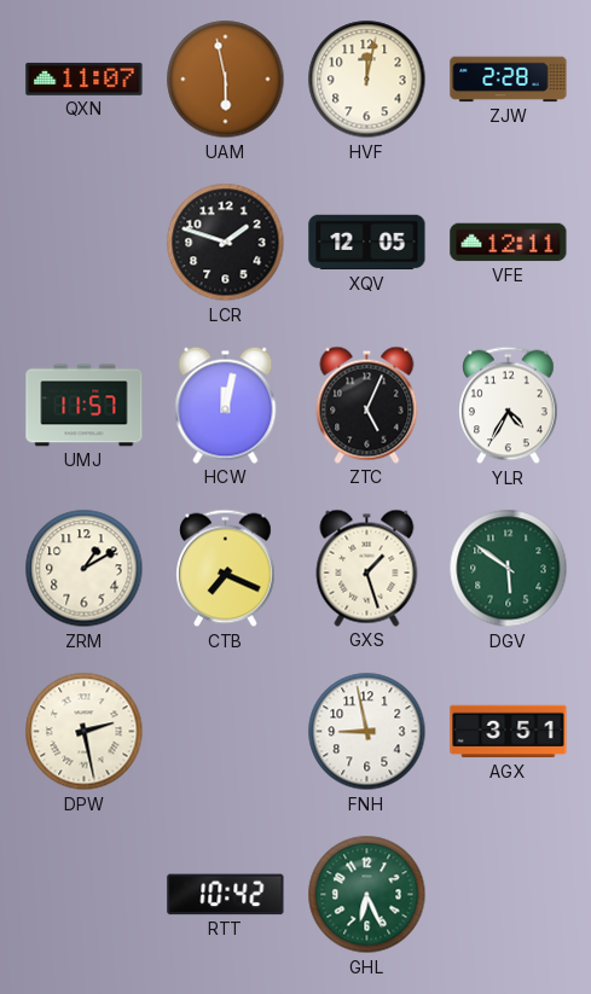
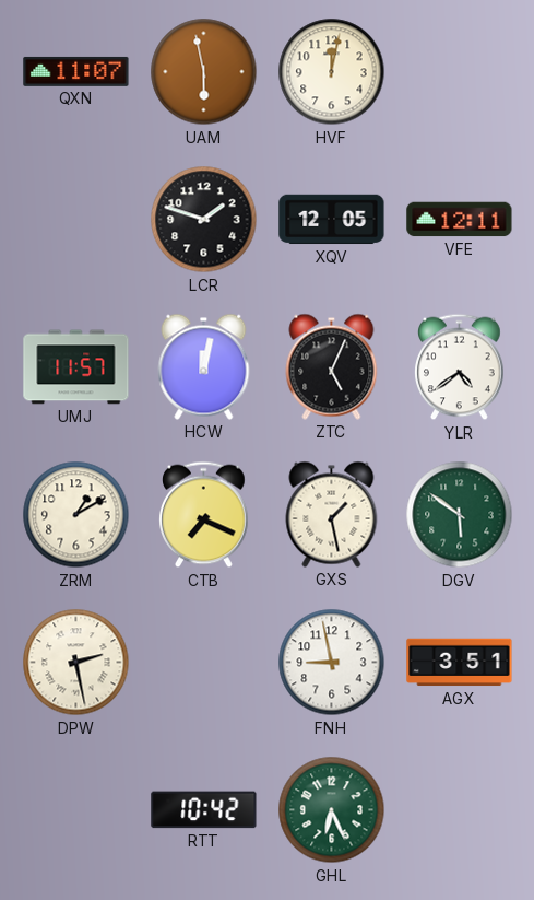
ZJW: 2:28 -> none (509, 80)
YLR: 4:35 -> 4:39 (460, 367)
GXS: 1:27 -> 1:28 (332, 514)
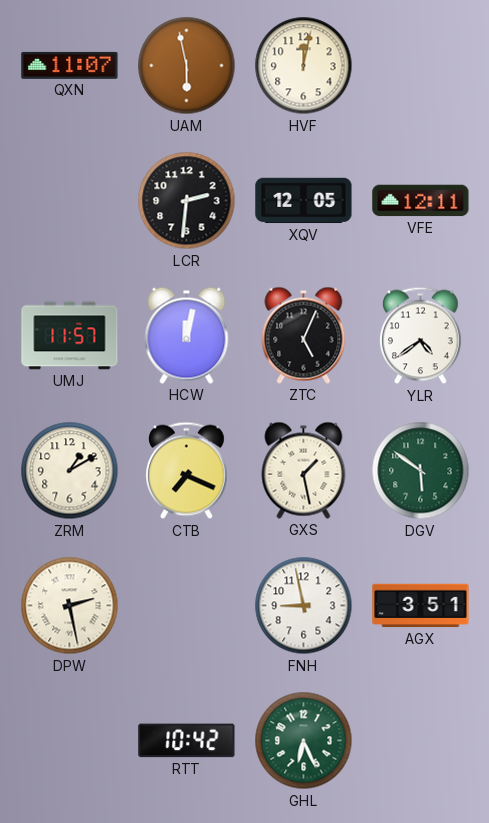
LCR: 1:48 -> 2:31 (187, 201)
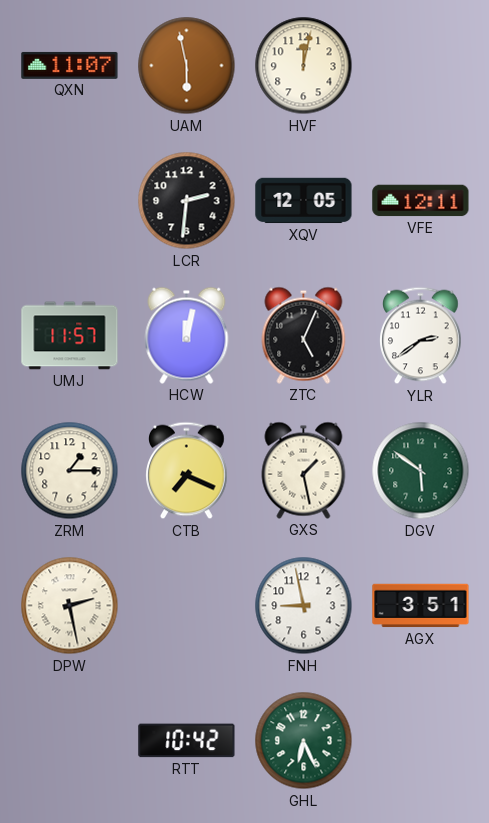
YLR: 4:39 -> 2:39 (421, 336)
ZRM: 1:10 -> 1:15 (70, 471)
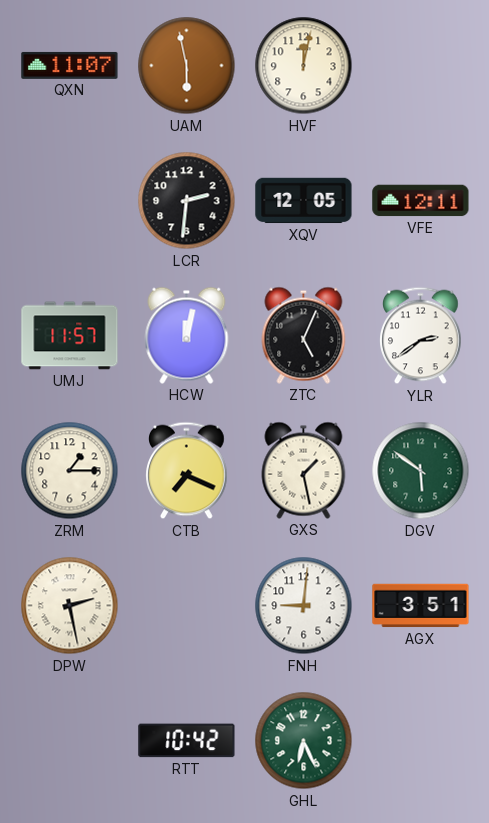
FNH: 8:58 -> 9:01 (304, 606)
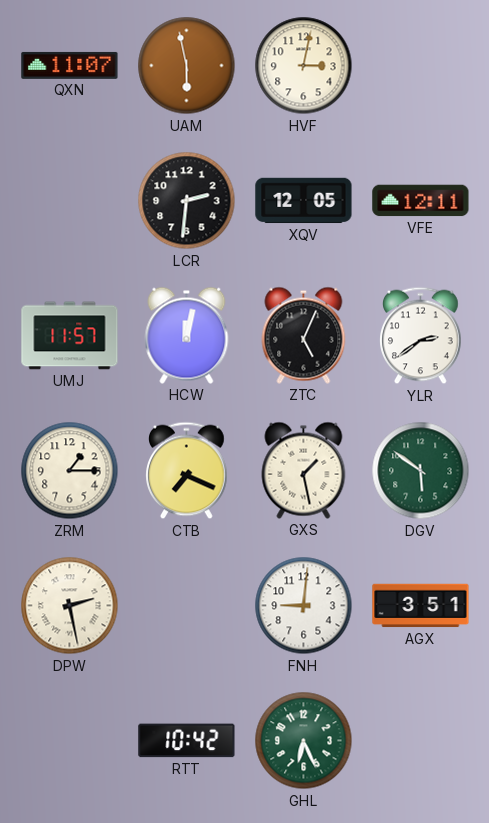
HVF: 12:02 -> 3:02 (304, 66)
